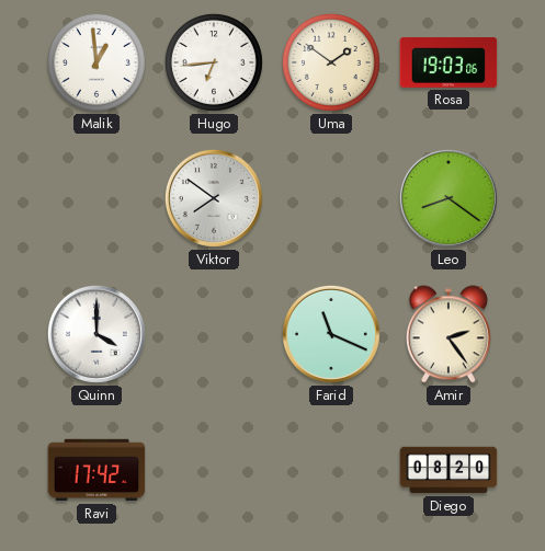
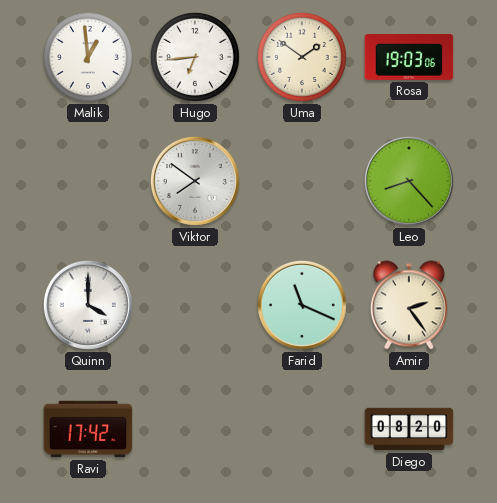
Leo: 8:21 -> 8:23 (409, 181)
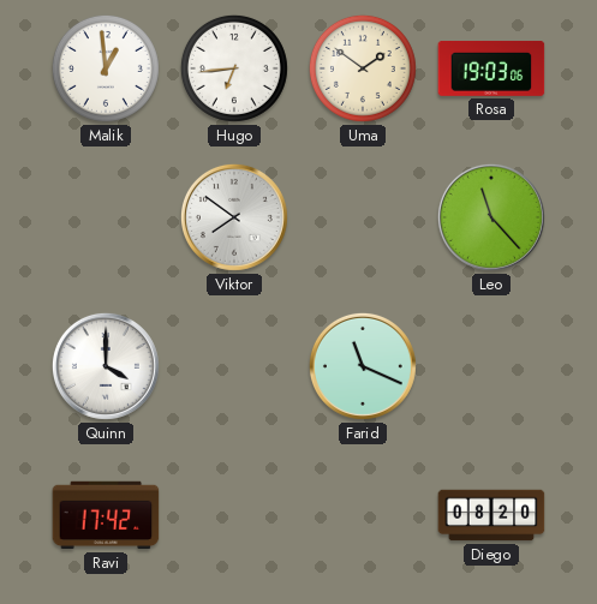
Leo: 8:23 -> 11:23 (491, 217)
Amir: 2:24 -> none (409, 305)
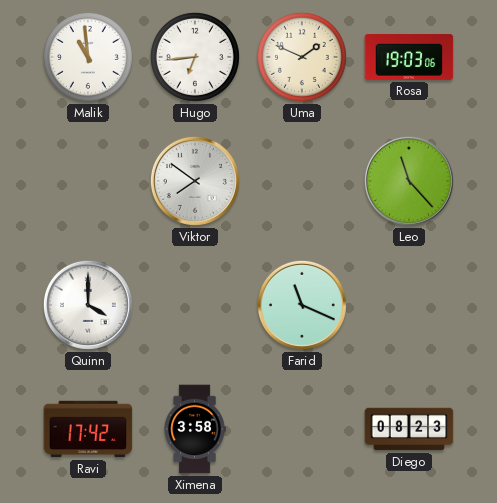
Malik: 12:59 -> 10:59 (88, 57)
Uma: 1:51 -> 1:49 (302, 57)
Ximena: none -> 3:58 (195, 429)
Diego: 08:20 -> 08:23 (409, 429)
